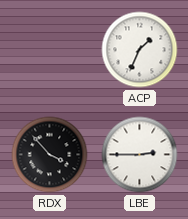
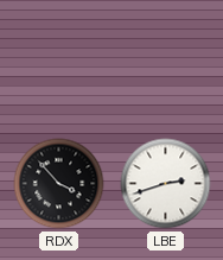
ACP: 1:34 -> none (140, 50)
LBE: 2:45 -> 2:42 (166, 184)
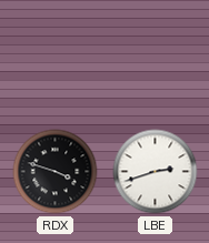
RDX: 3:53 -> 3:48 (56, 172)
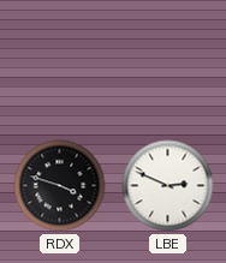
LBE: 2:42 -> 2:49 (168, 186)
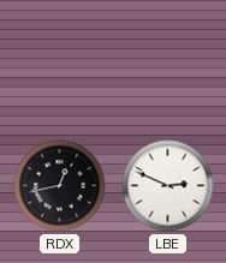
RDX: 3:48 -> 12:43 (60, 186)
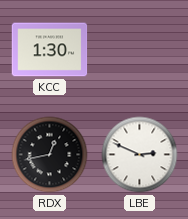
KCC: none -> 1:30 (50, 50)
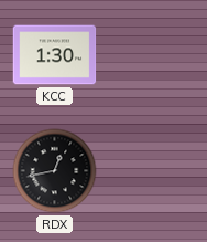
LBE: 2:49 -> none (140, 155)
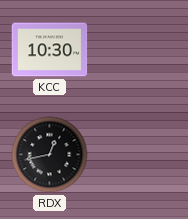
KCC: 1:30 -> 10:30 (50, 50)
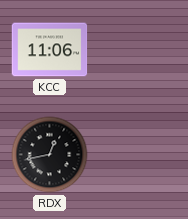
KCC: 10:30 -> 11:06 (50, 50)
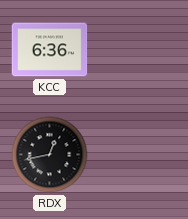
KCC: 11:06 -> 6:36 (50, 50)
